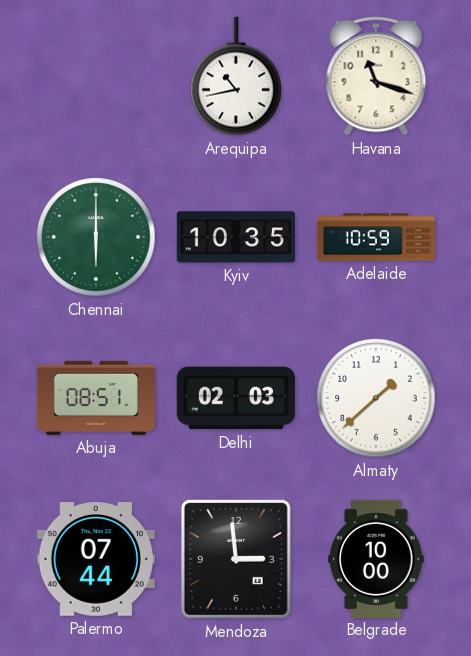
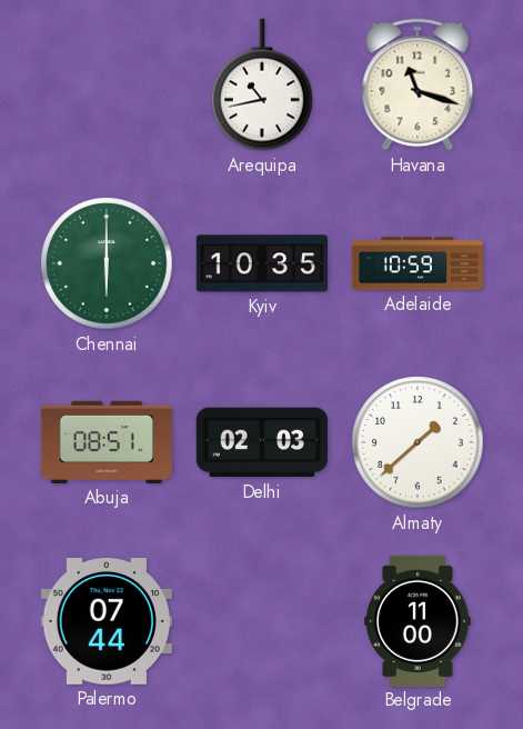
Mendoza: 2:59 -> none (236, 559)
Belgrade: 10:00 -> 11:00 (418, 620)
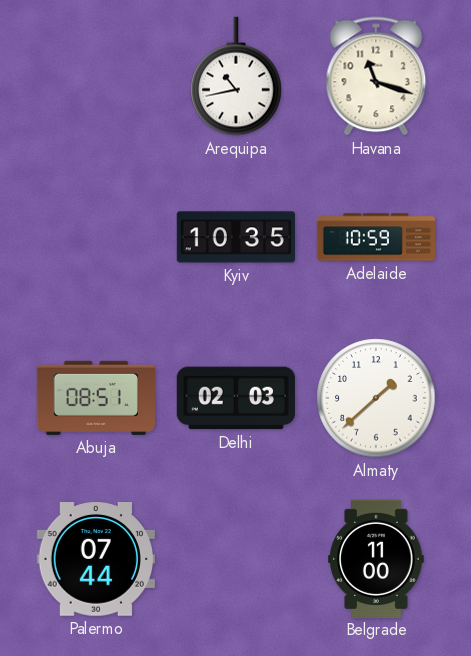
Chennai: 6:00 -> none (107, 263)
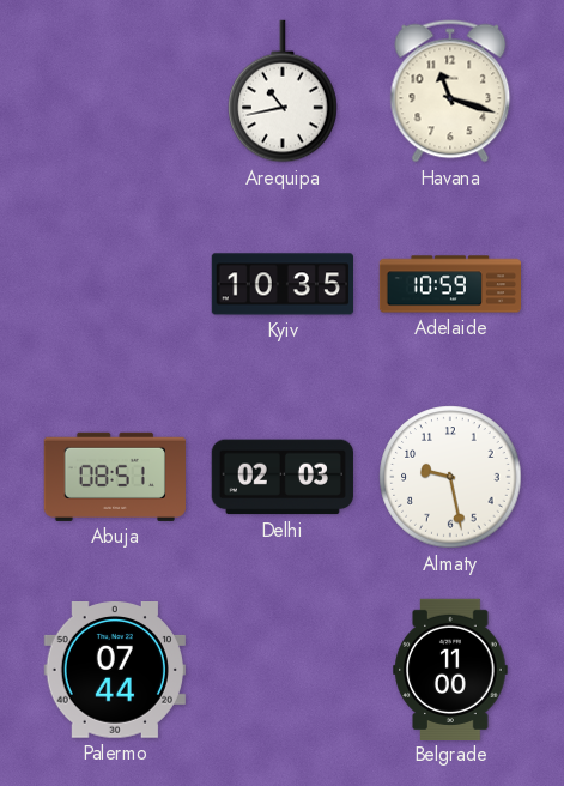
Almaty: 1:38 -> 9:28 (450, 477)
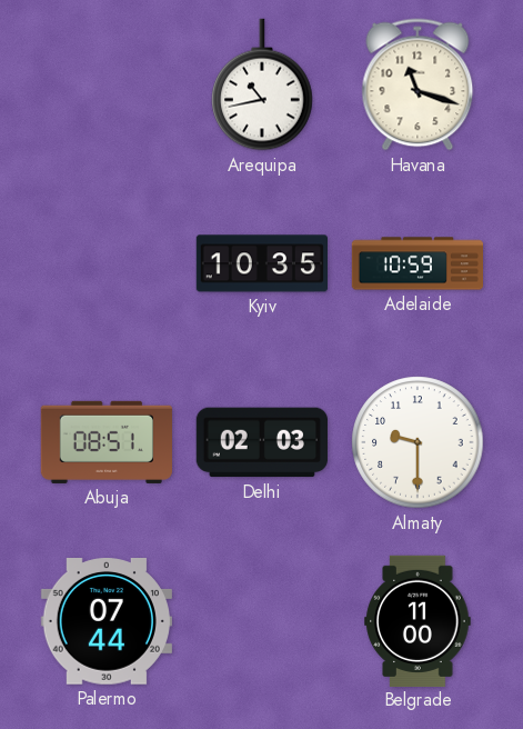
Almaty: 9:28 -> 9:30 (418, 442)
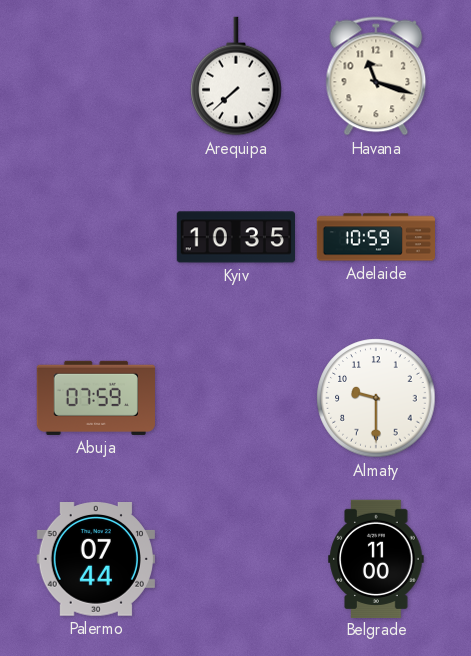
Arequipa: 10:43 -> 7:38 (236, 76)
Abuja: 08:51 -> 07:59 (96, 398)
Delhi: 02:03 -> none (262, 442)
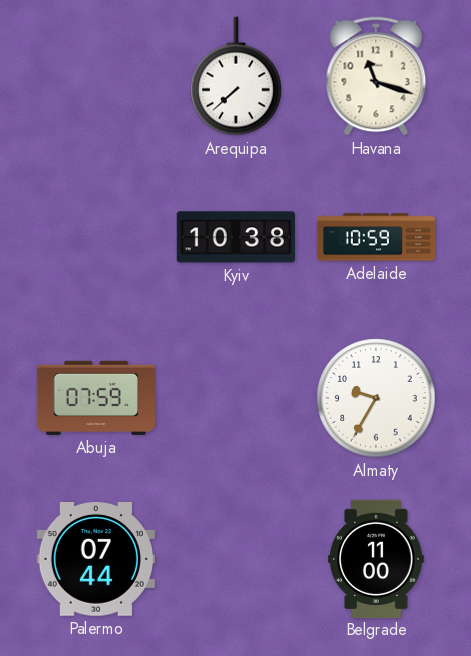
Kyiv: 10:35 -> 10:38 (235, 237)
Almaty: 9:30 -> 9:35 (376, 398)
